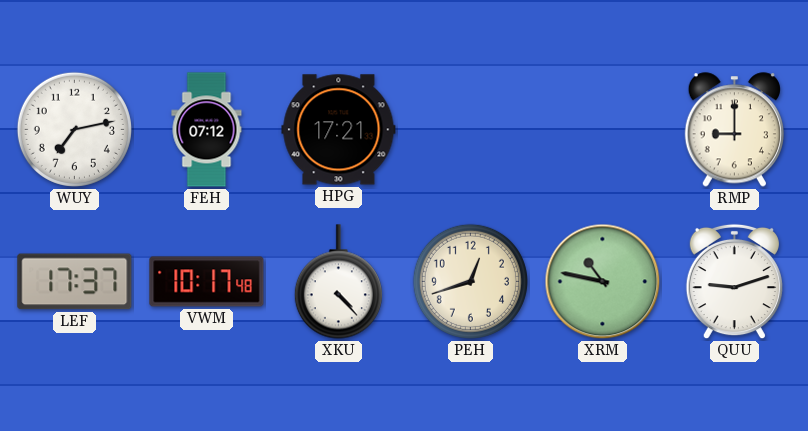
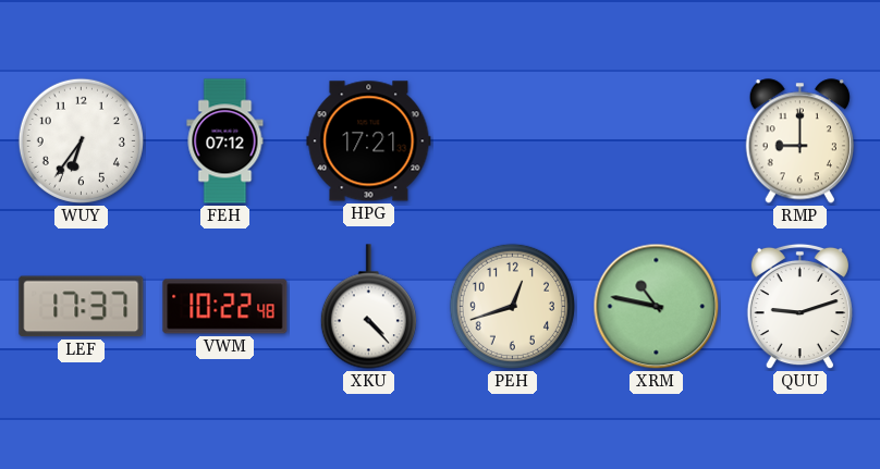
WUY: 7:13 -> 6:36 (81, 140)
VWM: 10:17 -> 10:22 (225, 307)
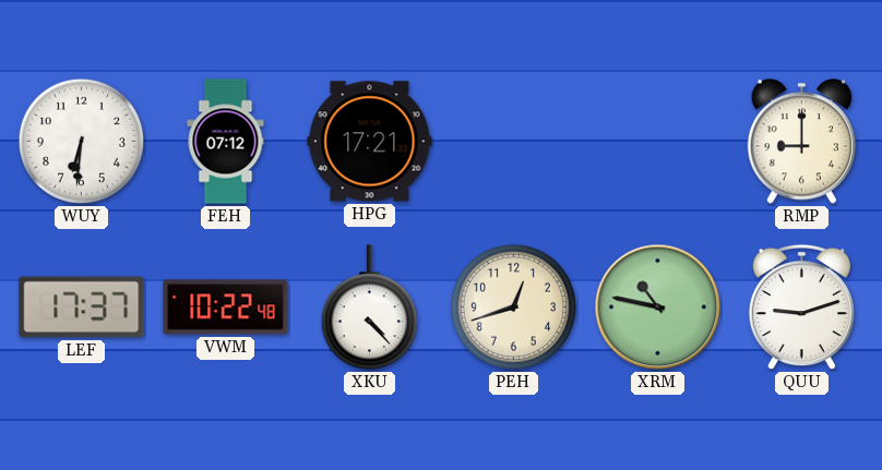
WUY: 6:36 -> 6:31 (81, 141)
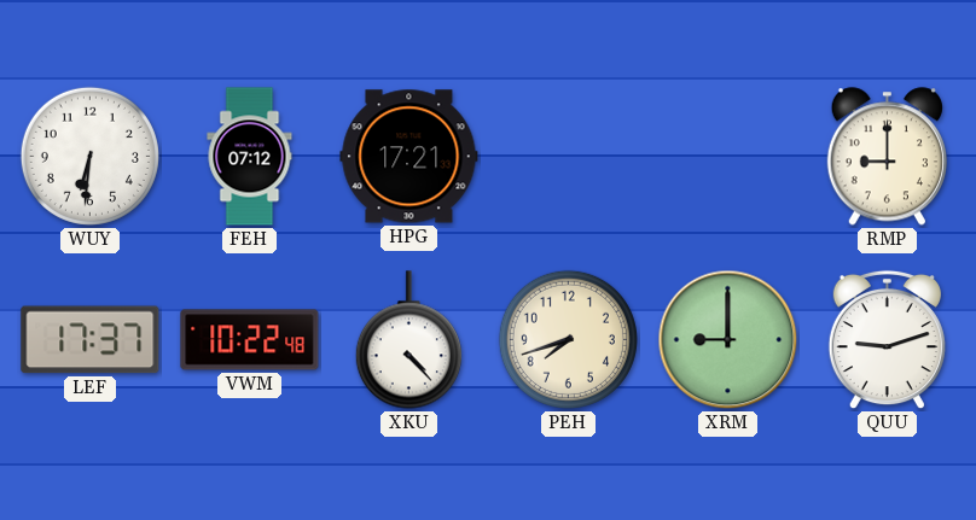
PEH: 12:42 -> 7:42 (568, 339)
XRM: 10:47 -> 9:00 (728, 340)
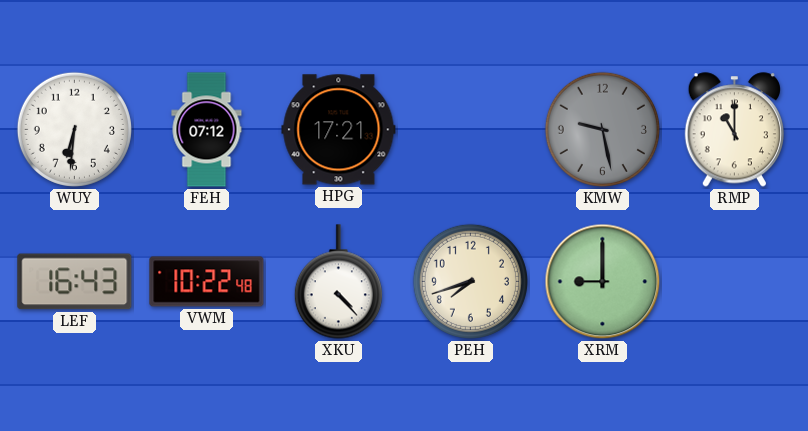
KMW: none -> 9:28 (602, 129)
RMP: 9:00 -> 11:00 (734, 130)
LEF: 17:37 -> 16:43 (75, 282)
QUU: 9:12 -> none (887, 340)
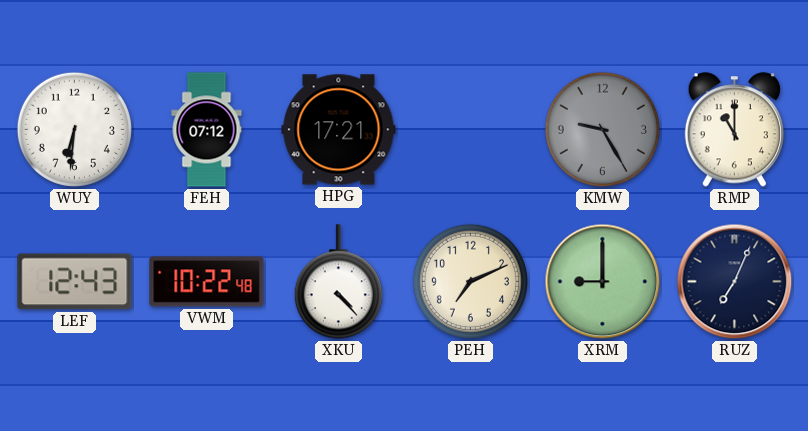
KMW: 9:28 -> 9:25 (602, 129)
LEF: 16:43 -> 12:43 (75, 282)
PEH: 7:42 -> 7:11 (470, 281)
RUZ: none -> 7:04 (735, 282)
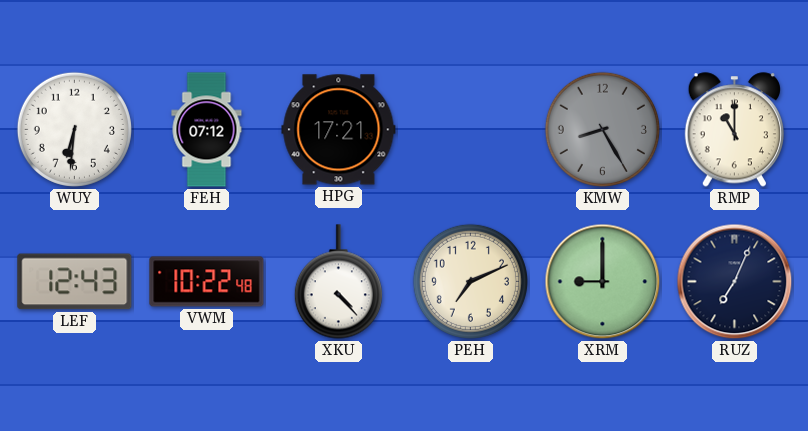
KMW: 9:25 -> 8:25 (602, 129)
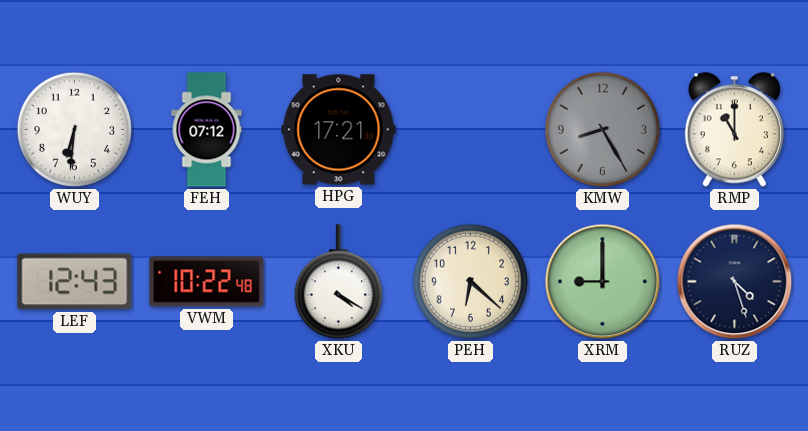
XKU: 4:23 -> 4:20 (338, 282)
PEH: 7:11 -> 6:22 (470, 281)
RUZ: 7:04 -> 4:27 (735, 282)
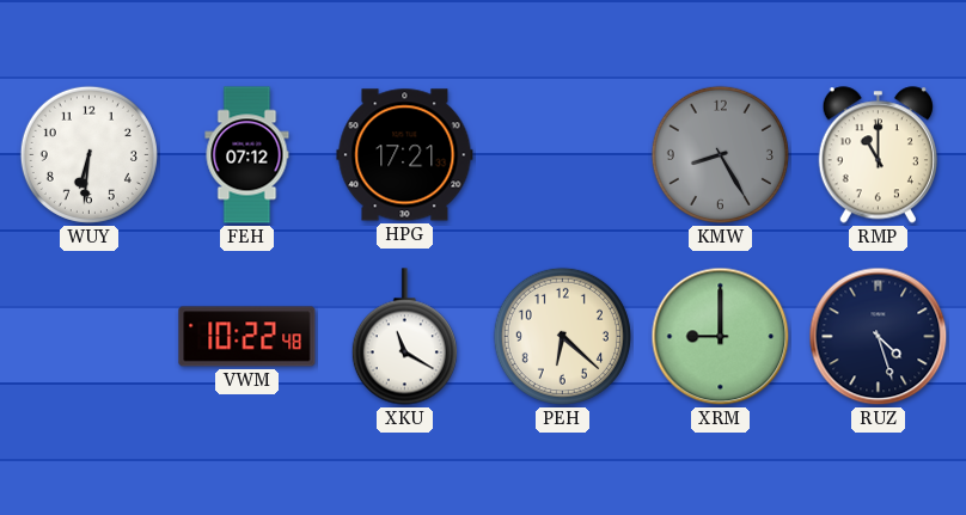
LEF: 12:43 -> none (75, 282)
XKU: 4:20 -> 11:20 (404, 337)
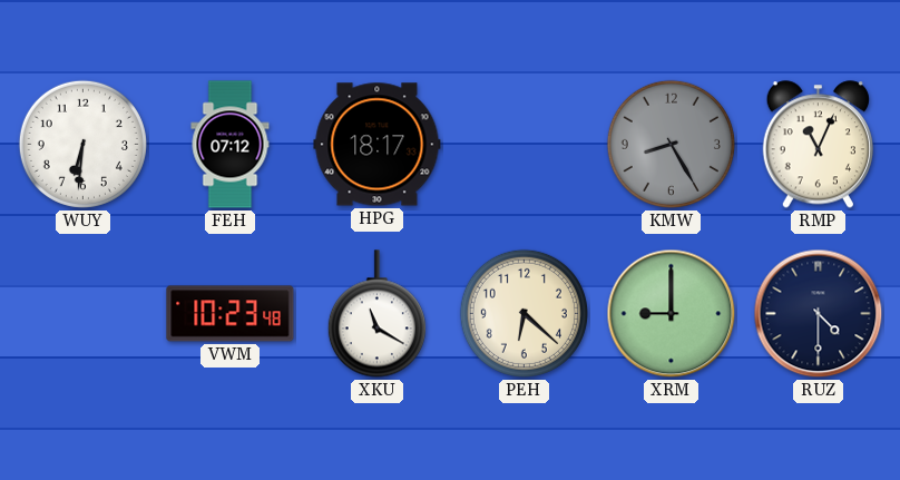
HPG: 17:21 -> 18:17 (378, 145)
RMP: 11:00 -> 11:04 (818, 145)
VWM: 10:22 -> 10:23 (231, 314)
RUZ: 4:27 -> 4:30 (819, 314)
